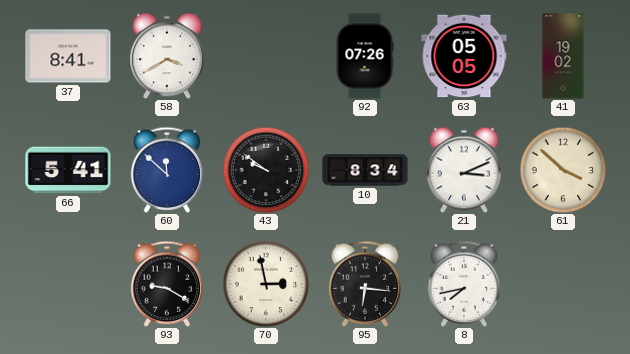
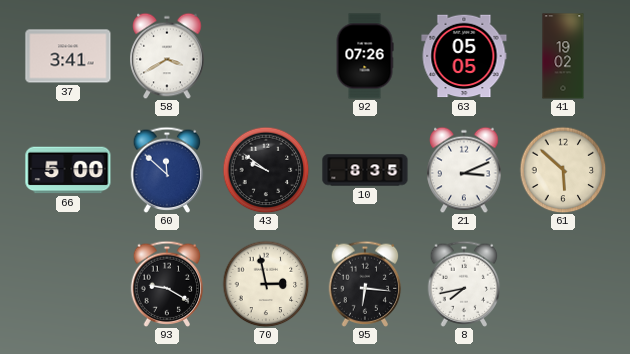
37: 8:41 -> 3:41 (68, 56)
66: 5:41 -> 5:00 (68, 170)
10: 8:34 -> 8:35 (365, 170)
61: 3:52 -> 5:52 (563, 170)
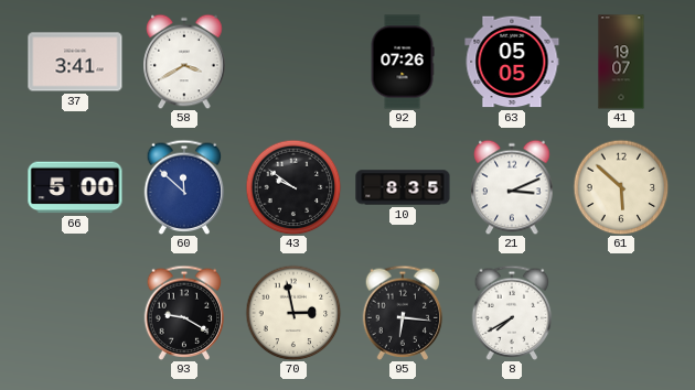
41: 19:02 -> 19:07 (621, 62)
8: 7:43 -> 7:40 (512, 313)
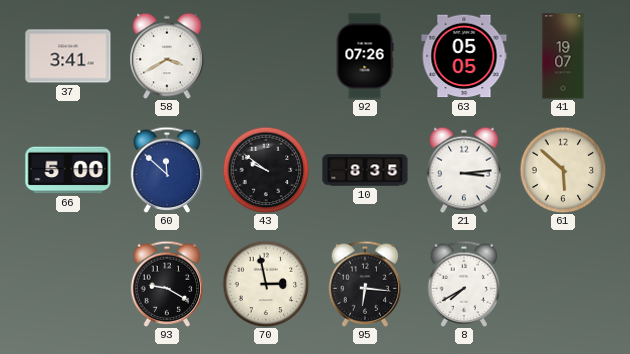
21: 3:11 -> 3:14 (464, 170)
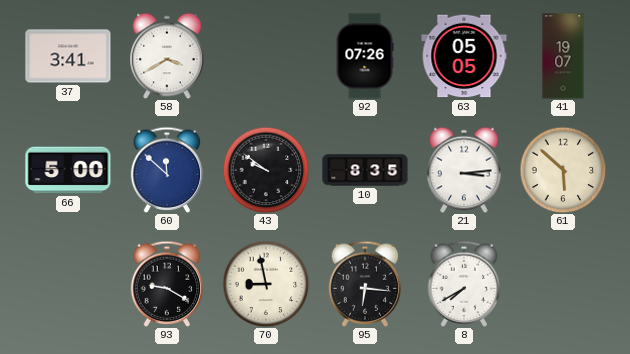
70: 2:58 -> 8:58 (266, 284)
